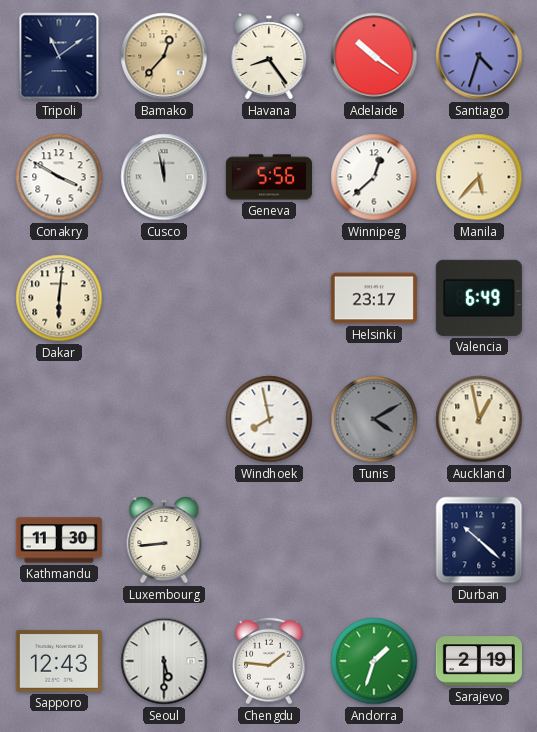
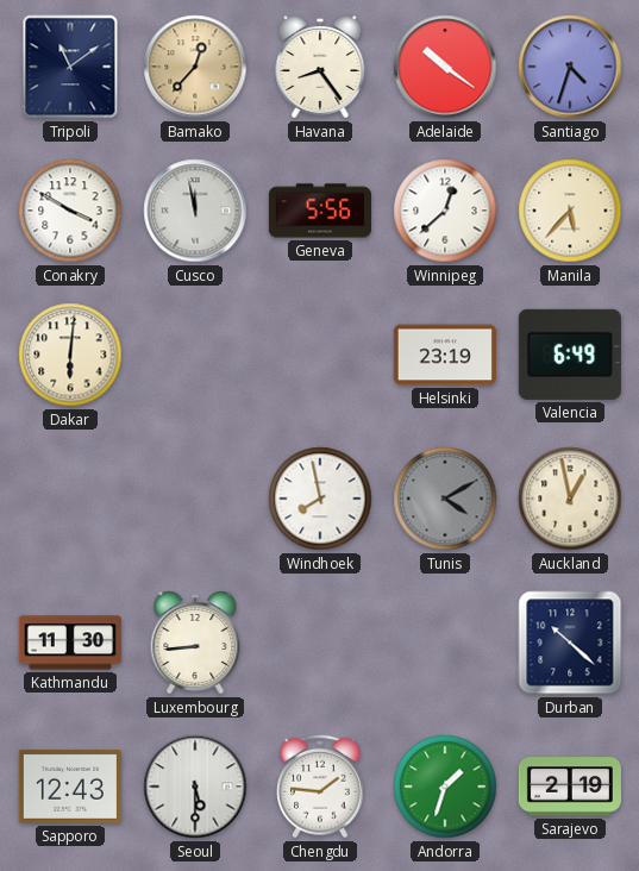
Helsinki: 23:17 -> 23:19 (445, 355)
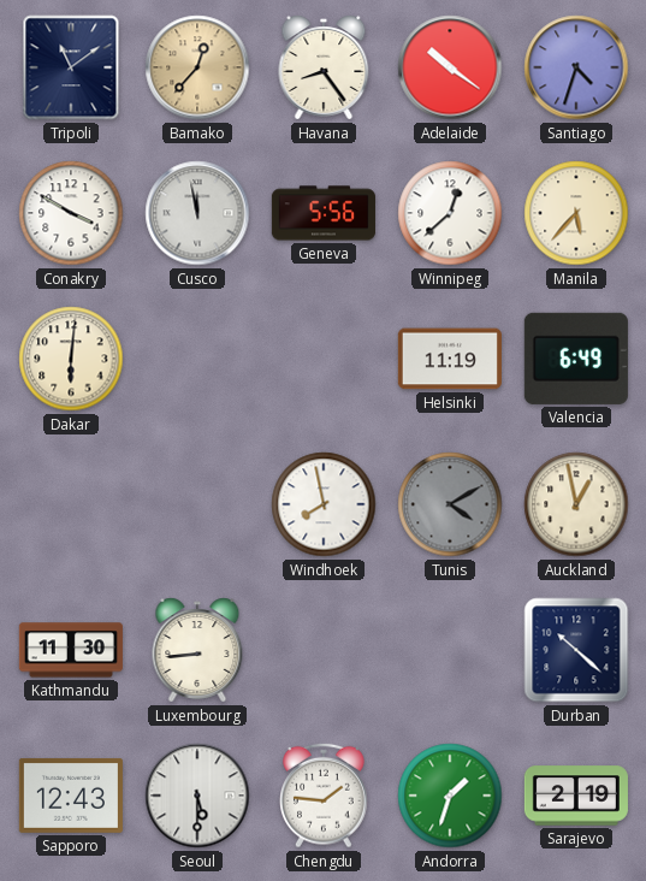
Helsinki: 23:19 -> 11:19 (450, 359)
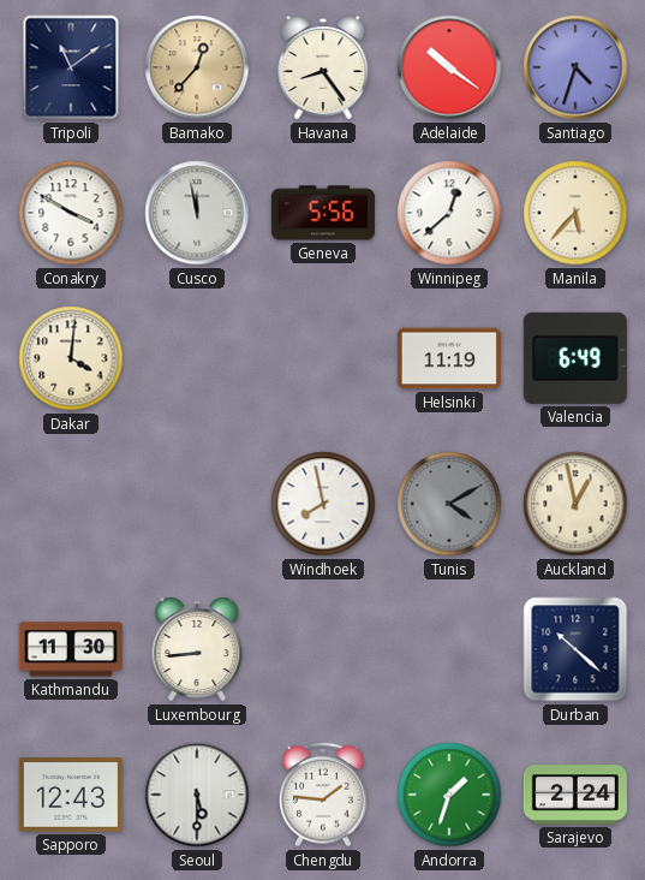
Dakar: 6:01 -> 4:01 (71, 358)
Sarajevo: 2:19 -> 2:24 (575, 795)
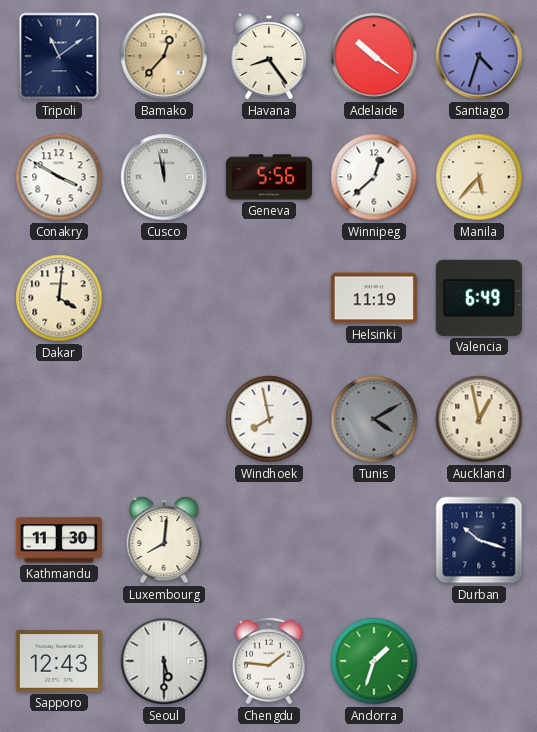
Luxembourg: 8:44 -> 8:01 (164, 540)
Durban: 10:22 -> 10:18 (479, 540)
Sarajevo: 2:24 -> none (575, 795)
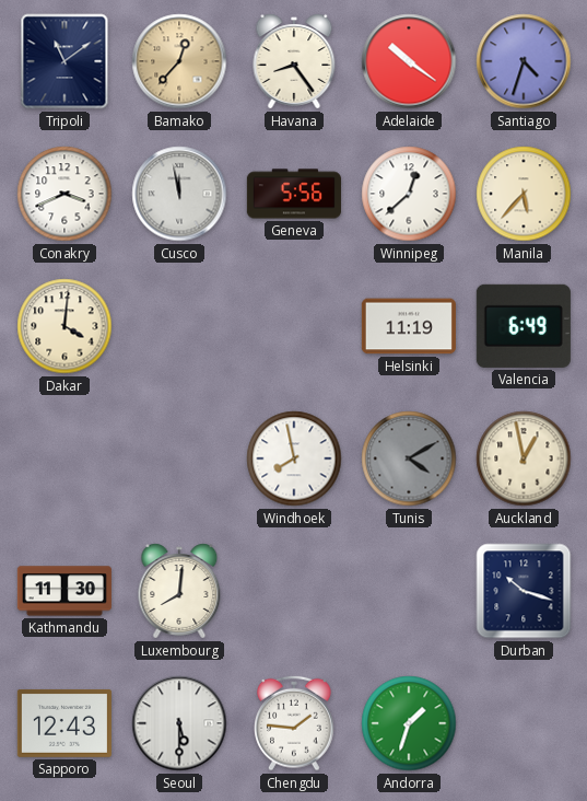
Conakry: 3:50 -> 3:41 (64, 194)
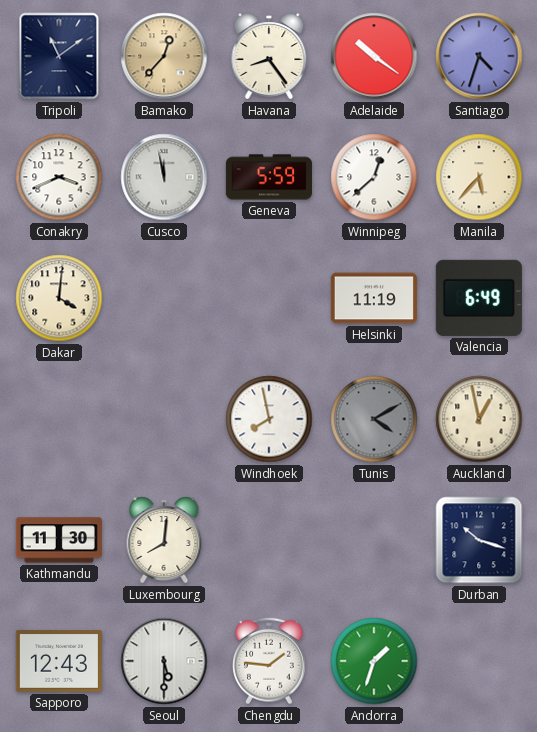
Geneva: 5:56 -> 5:59 (269, 177)
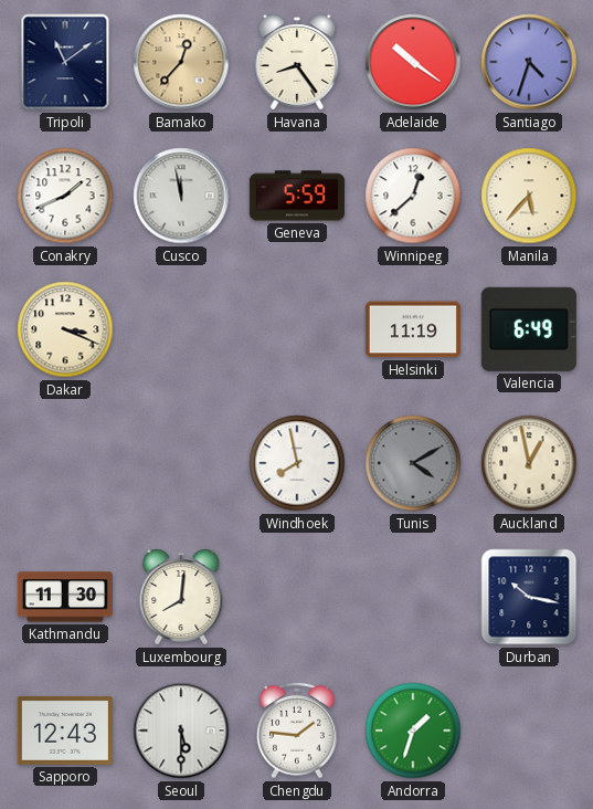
Conakry: 3:41 -> 1:41 (65, 196)
Dakar: 4:01 -> 3:19 (65, 329)
Durban: 10:18 -> 10:17 (529, 597)
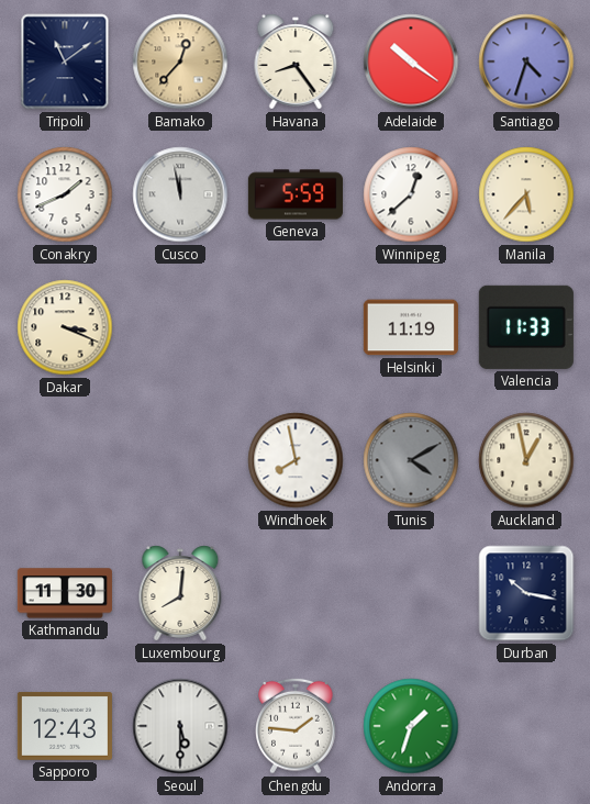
Valencia: 6:49 -> 11:33 (526, 327)
